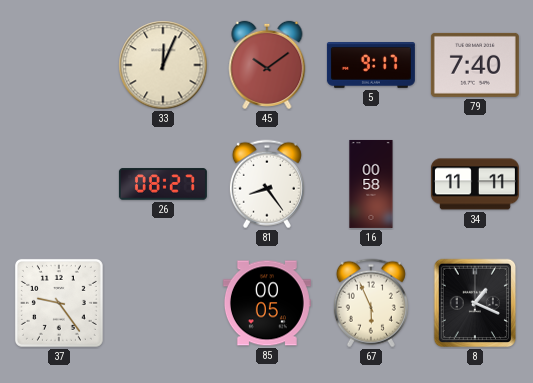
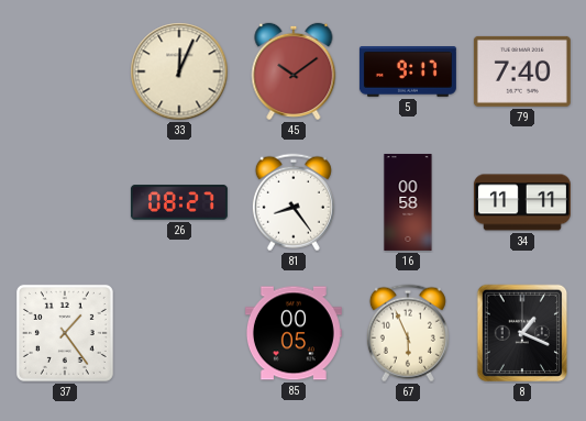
37: 9:24 -> 1:24 (65, 333)
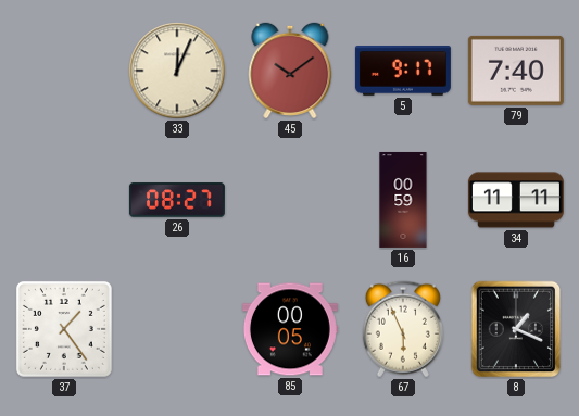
81: 8:24 -> none (294, 202)
16: 00:58 -> 00:59 (403, 200)
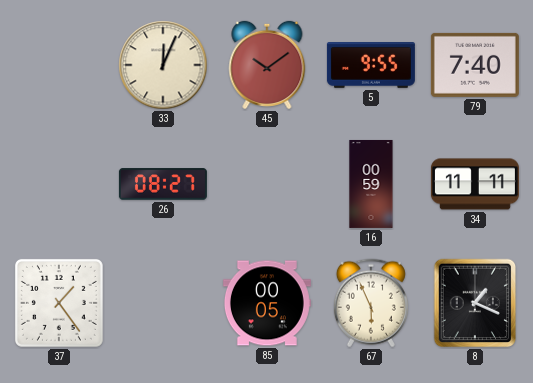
5: 9:17 -> 9:55 (371, 66)
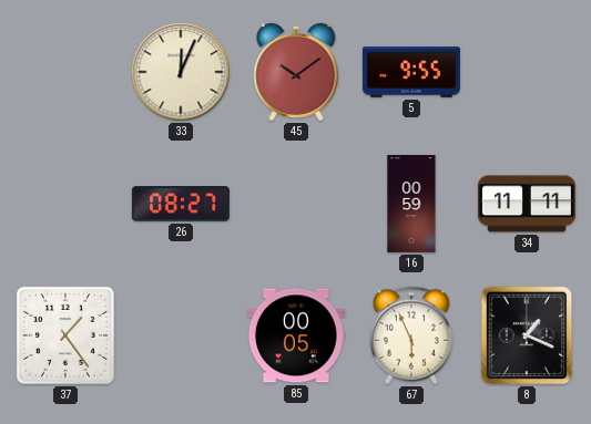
79: 7:40 -> none (475, 65)
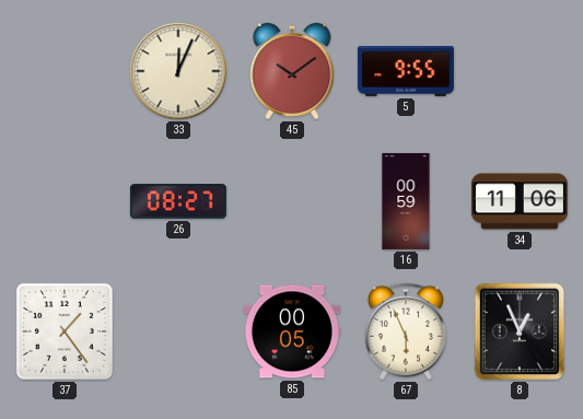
34: 11:11 -> 11:06 (520, 201)
8: 1:19 -> 12:56 (520, 331)
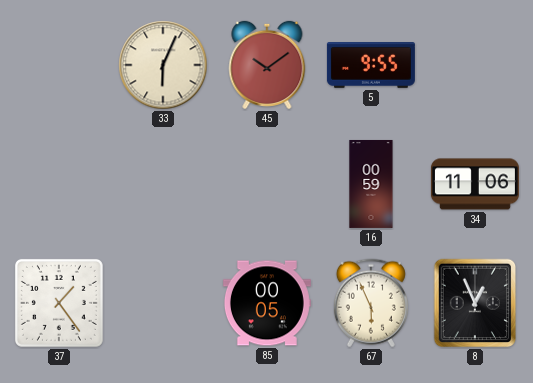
33: 12:04 -> 6:04 (163, 65)
26: 08:27 -> none (178, 201)
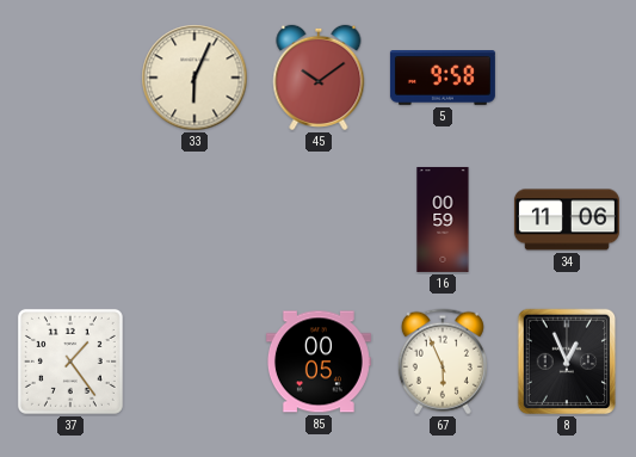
5: 9:55 -> 9:58 (443, 79)
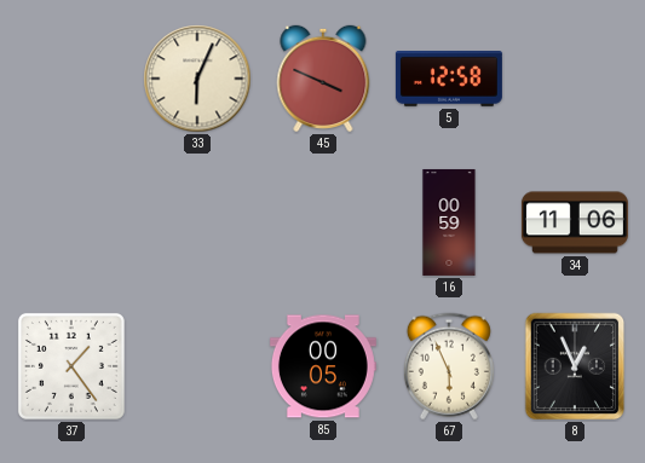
45: 10:09 -> 3:49 (323, 79)
5: 9:58 -> 12:58 (449, 80)
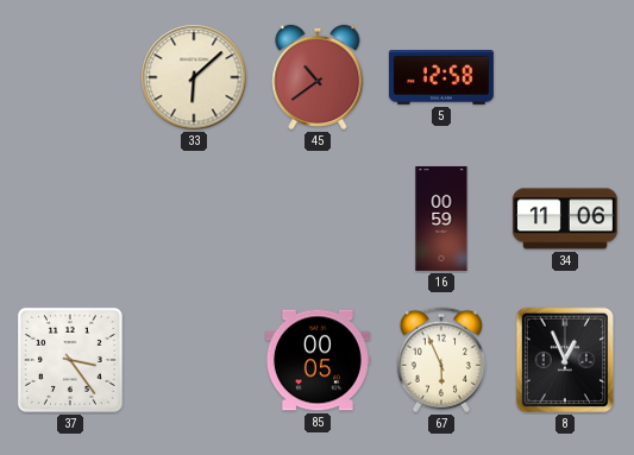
33: 6:04 -> 6:08 (194, 77)
45: 3:49 -> 10:39 (318, 77)
37: 1:24 -> 3:24 (70, 360)
